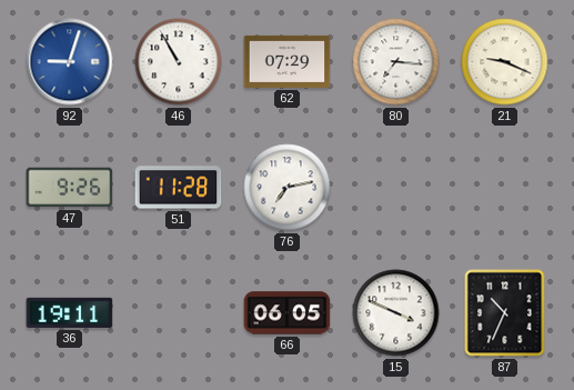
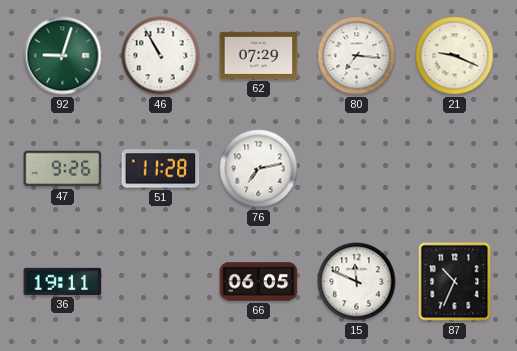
92 dial: blue -> green (63, 56)
15: 3:49 -> 11:49 (357, 282)
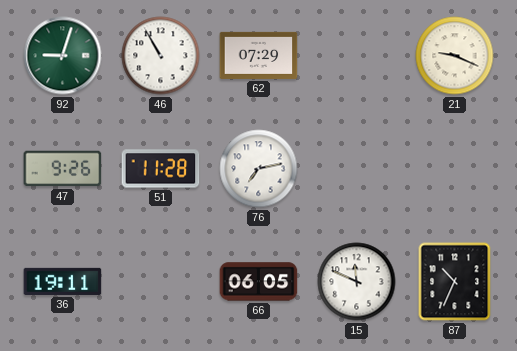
80: 7:16 -> none (357, 56)
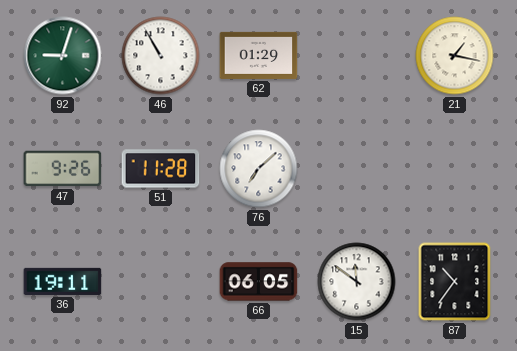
62: 07:29 -> 01:29 (259, 55)
21: 9:19 -> 1:17 (455, 56)
76: 7:13 -> 7:08 (259, 169)
15: 11:49 -> 11:51 (357, 282)
87: 10:34 -> 10:36 (455, 282)
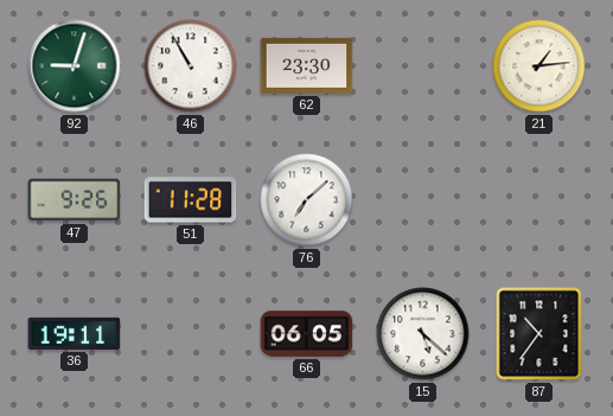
62: 01:29 -> 23:30 (307, 65)
21: 1:17 -> 1:14 (539, 66)
15: 11:51 -> 5:22 (423, 334)
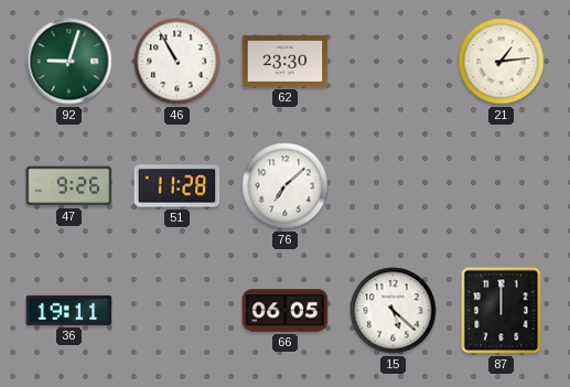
87: 10:36 -> 12:00 (502, 311)
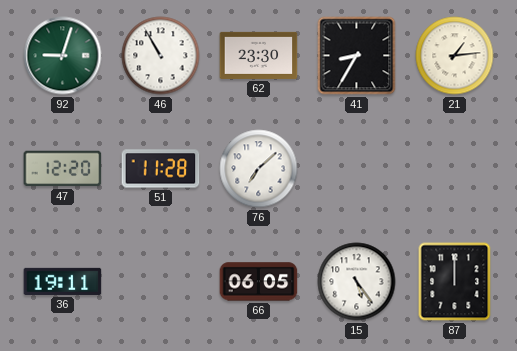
41: none -> 8:35 (357, 56)
47: 9:26 -> 12:20 (63, 169)
15: 5:22 -> 5:24 (357, 282)
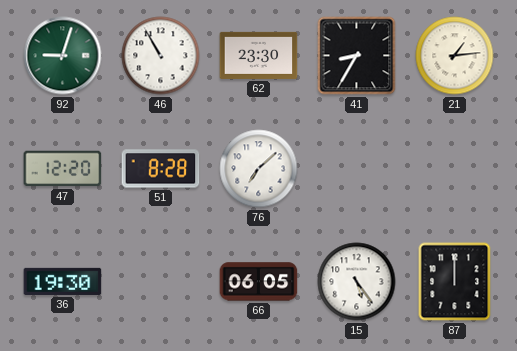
51: 11:28 -> 8:28 (161, 169)
36: 19:11 -> 19:30 (63, 281)
